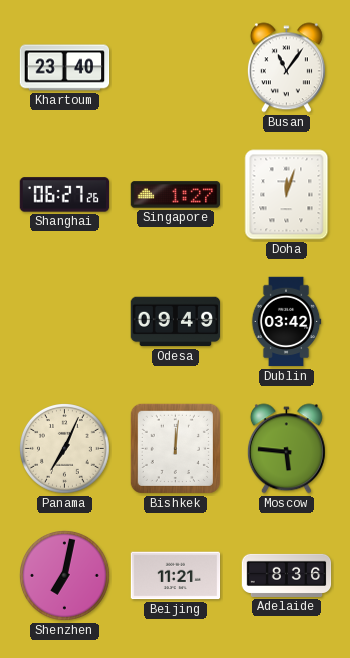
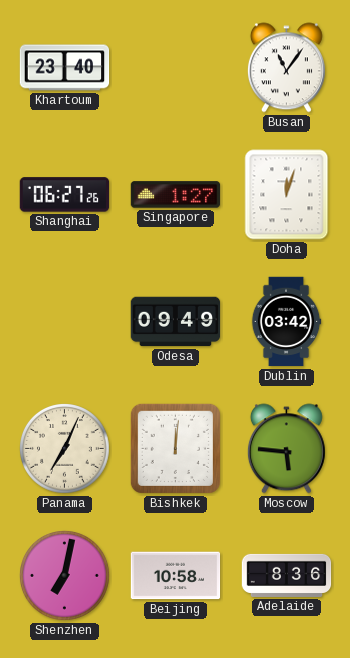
Beijing: 11:21 -> 10:58 (176, 576)
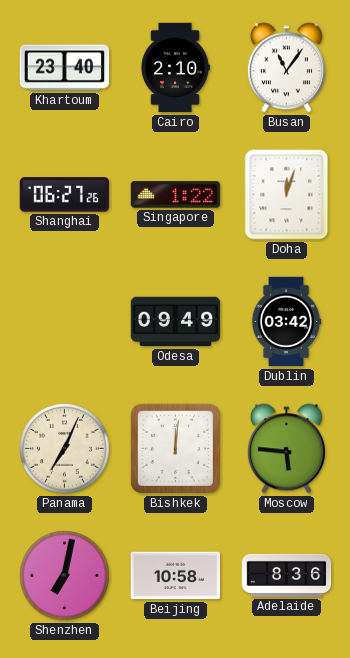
Cairo: none -> 2:10 (175, 68)
Singapore: 1:27 -> 1:22 (176, 195)
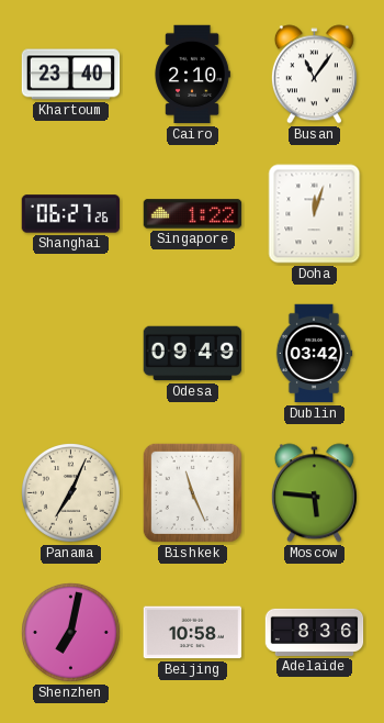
Bishkek: 12:01 -> 11:26 (192, 492)
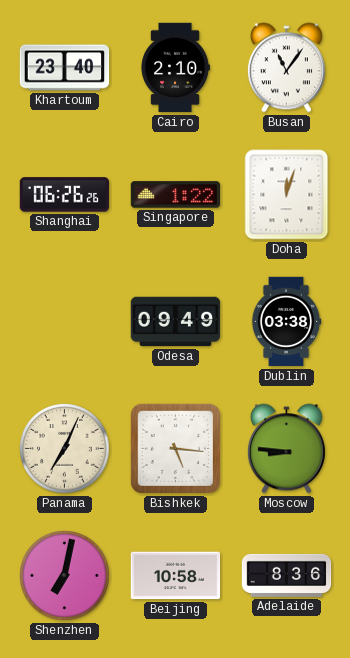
Shanghai: 06:27 -> 06:26 (65, 195)
Dublin: 03:42 -> 03:38 (286, 322)
Bishkek: 11:26 -> 5:16 (175, 448)
Moscow: 5:46 -> 8:46 (286, 449)
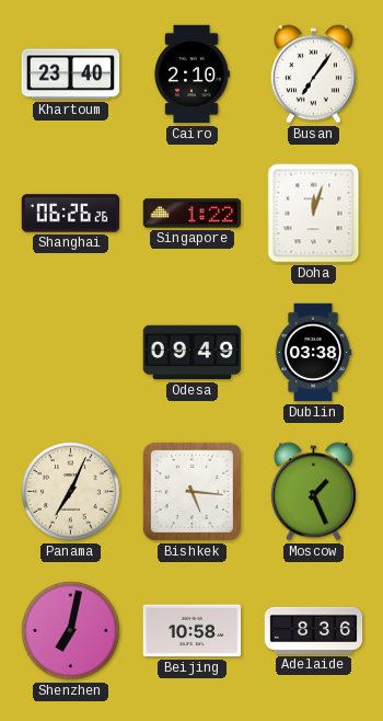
Busan: 11:06 -> 7:06 (313, 75)
Moscow: 8:46 -> 1:26 (313, 492)
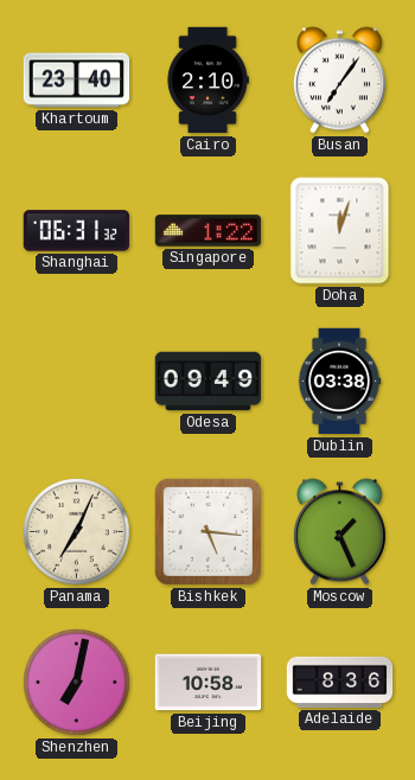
Shanghai: 06:26 -> 06:31 (77, 231)
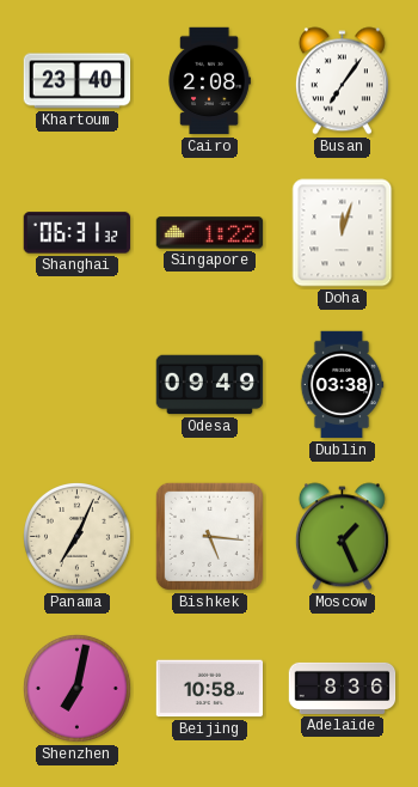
Cairo: 2:10 -> 2:08 (209, 81)
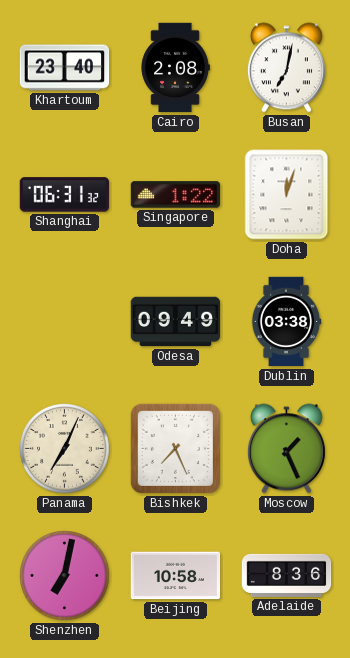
Busan: 7:06 -> 7:02 (286, 68)
Bishkek: 5:16 -> 7:26 (175, 448)
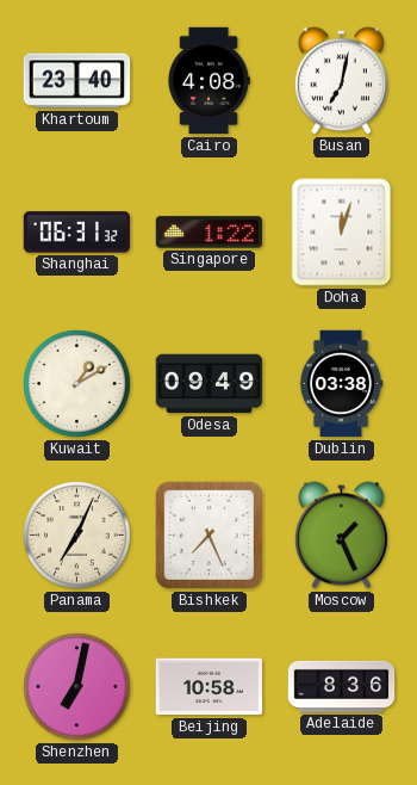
Cairo: 2:08 -> 4:08 (208, 81)
Kuwait: none -> 1:10 (77, 384)
